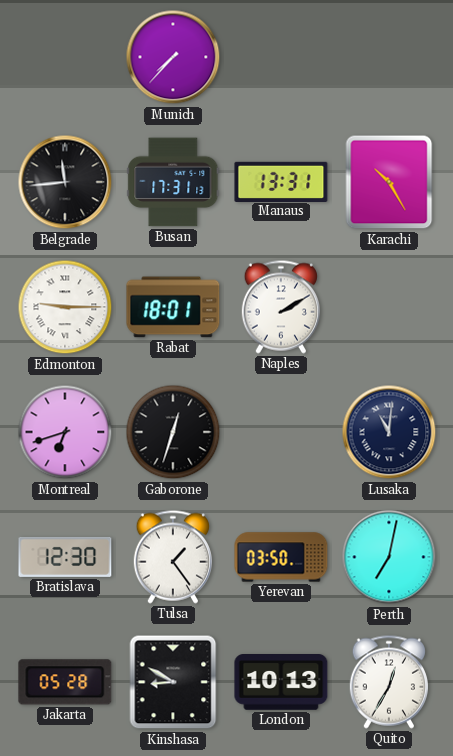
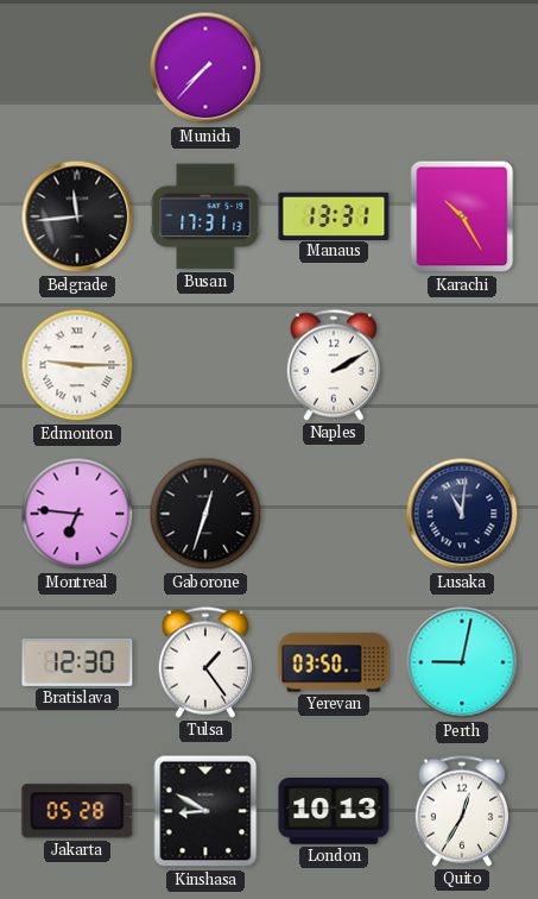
Rabat: 18:01 -> none (173, 307)
Montreal: 6:42 -> 6:46 (77, 514)
Perth: 7:02 -> 9:02 (462, 662)
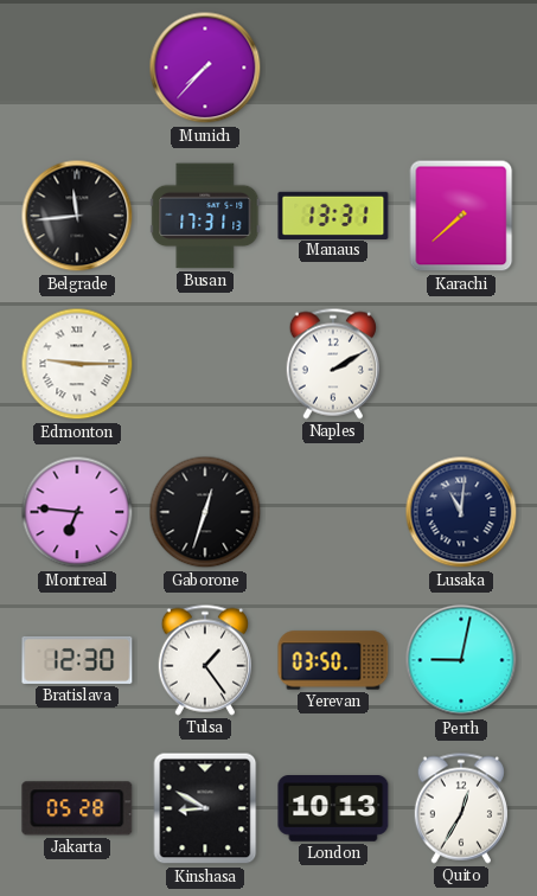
Karachi: 10:25 -> 7:38 (461, 216)
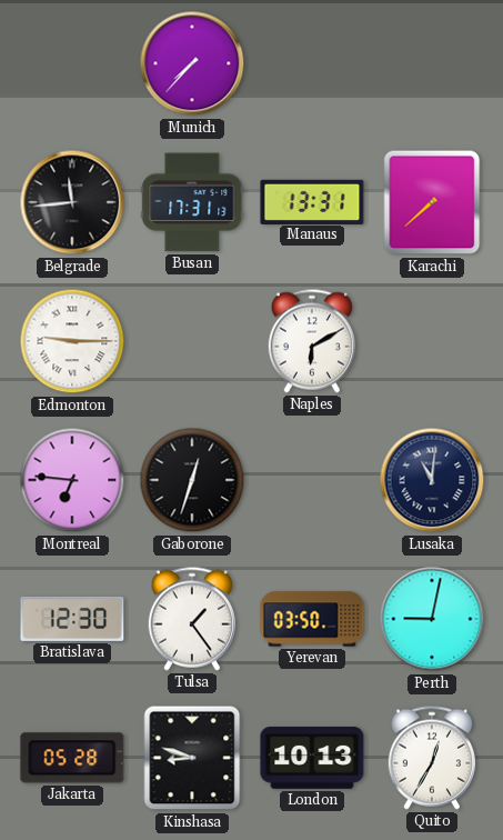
Naples: 2:10 -> 6:10 (311, 341)
Kinshasa: 8:50 -> 8:48 (192, 758)
